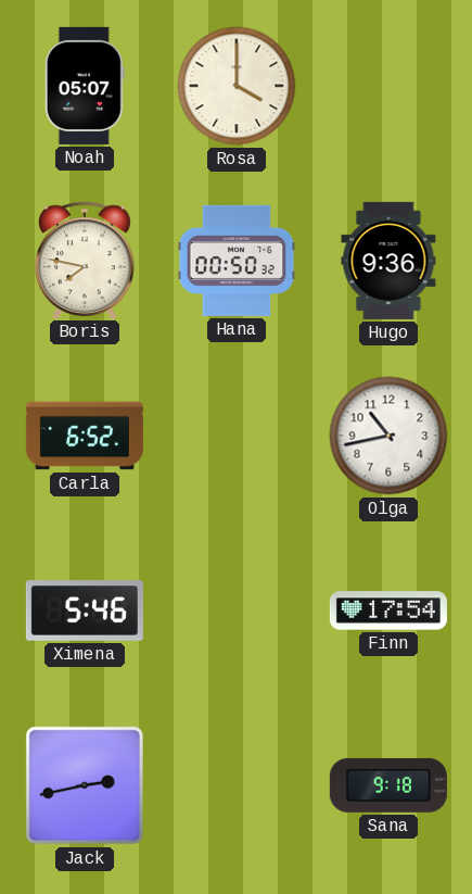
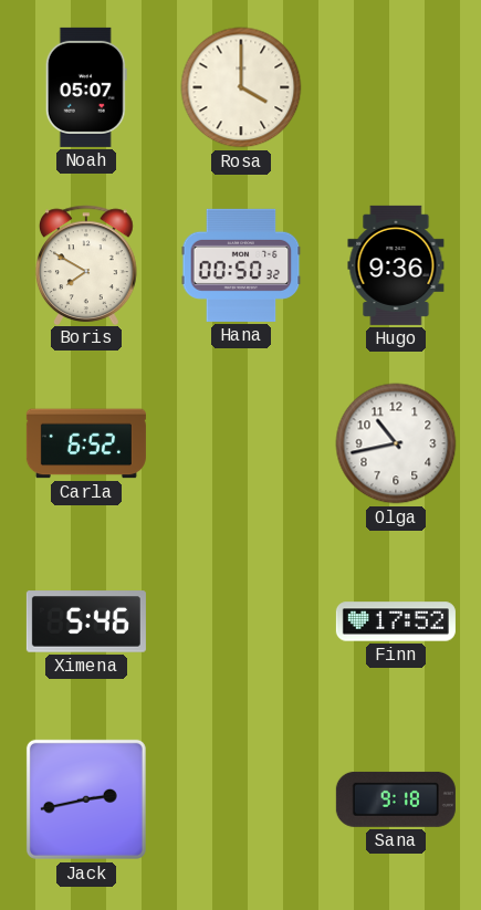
Boris: 7:47 -> 7:50 (87, 264)
Finn: 17:54 -> 17:52 (396, 621)
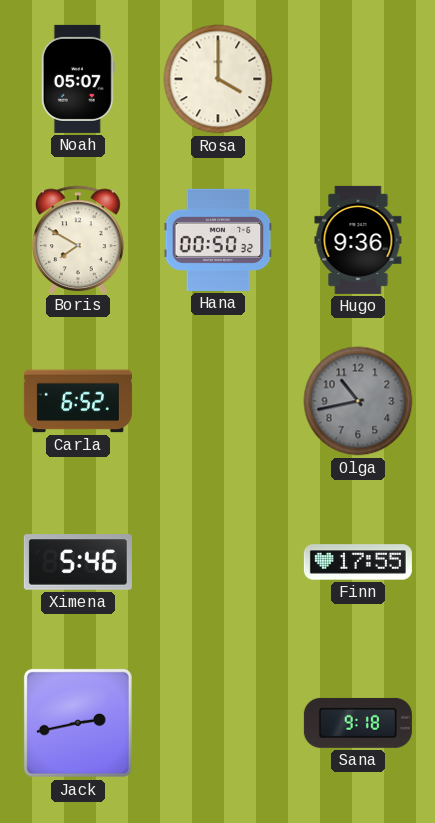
Olga dial: white -> grey (358, 401)
Finn: 17:52 -> 17:55 (358, 562)
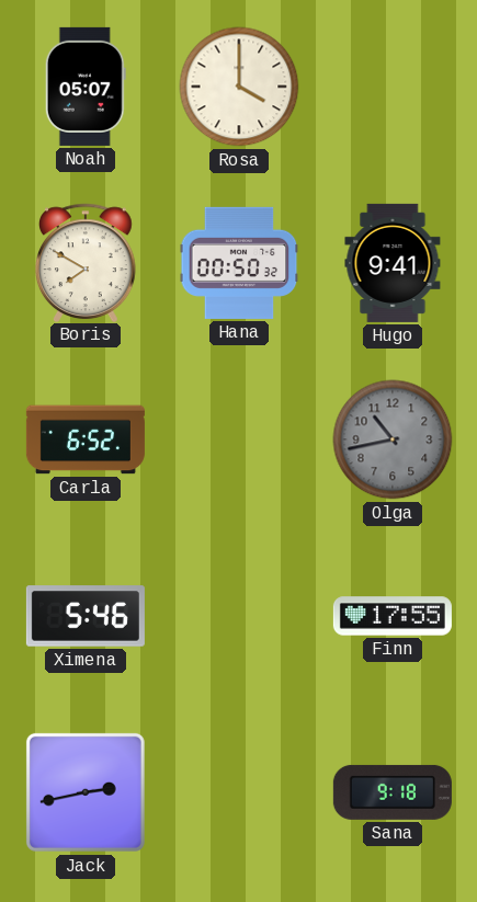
Hugo: 9:36 -> 9:41 (393, 263)
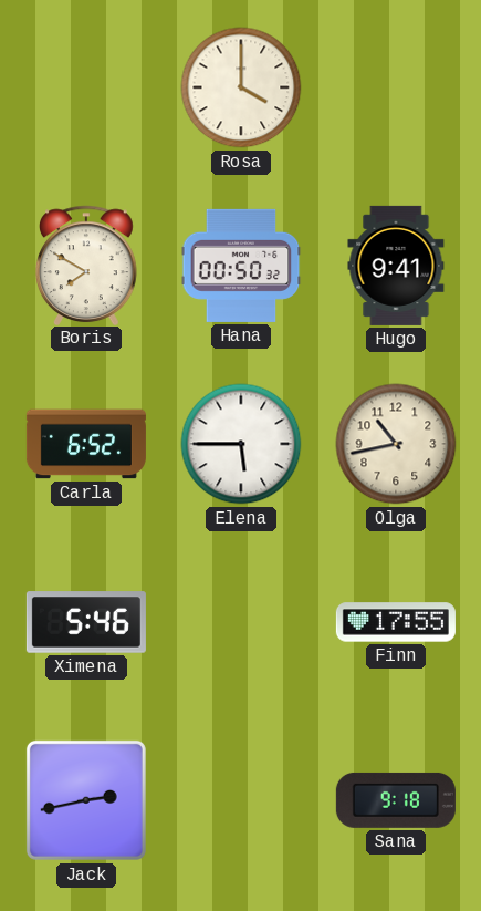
Noah: 05:07 -> none (86, 87)
Elena: none -> 5:45 (241, 444)
Olga dial: grey -> cream (396, 444)
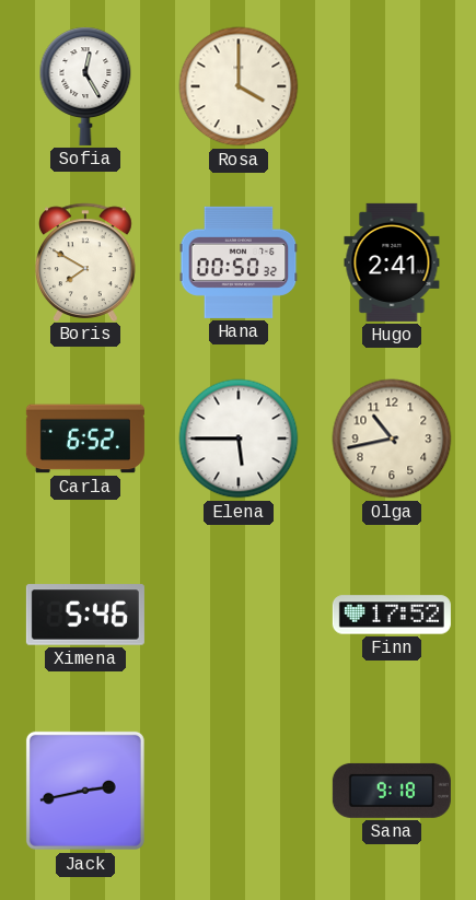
Sofia: none -> 12:25 (85, 86)
Hugo: 9:41 -> 2:41 (392, 262)
Finn: 17:55 -> 17:52 (392, 615)
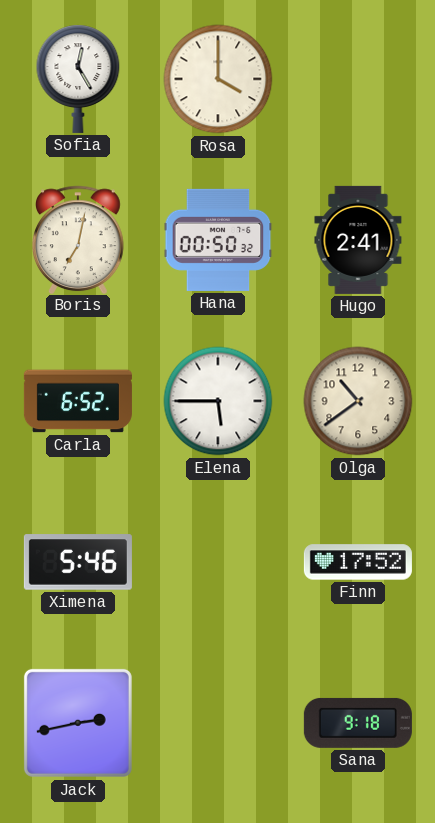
Boris: 7:50 -> 7:02 (79, 239)
Olga: 10:43 -> 10:39 (358, 401)
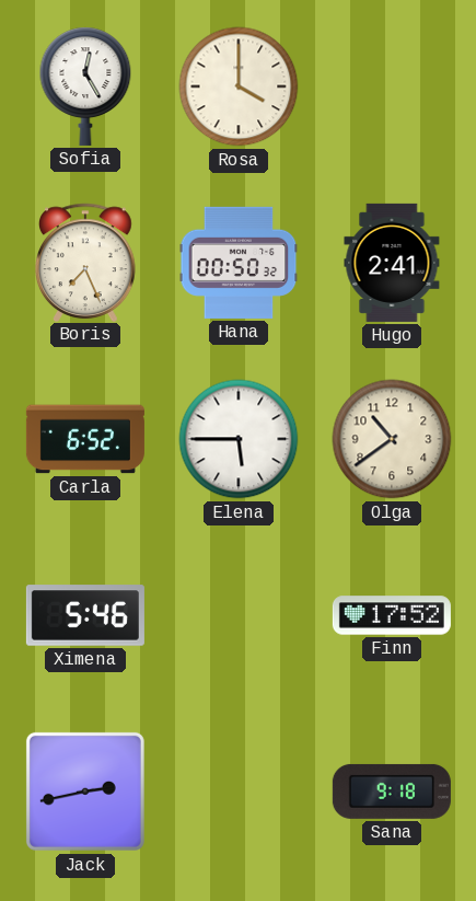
Boris: 7:02 -> 7:26 (86, 262)
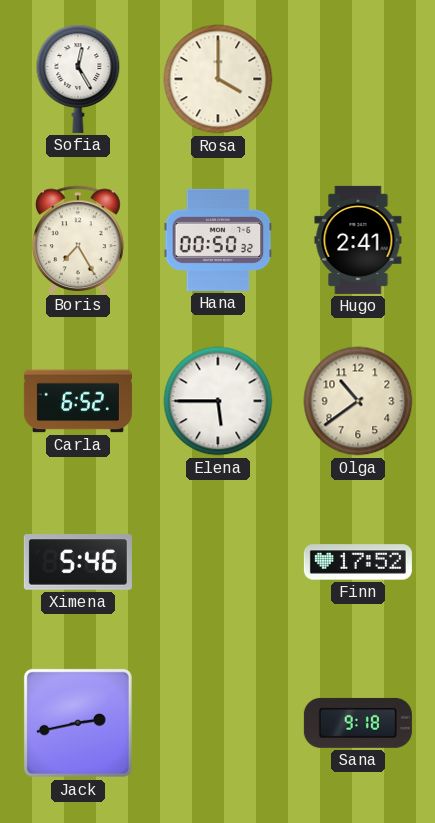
Boris: 7:26 -> 7:25 (79, 239)
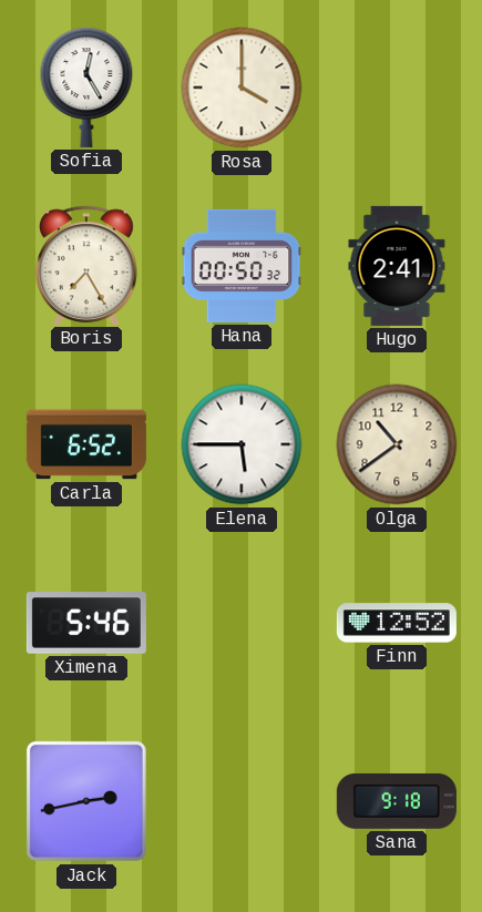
Finn: 17:52 -> 12:52 (397, 623)
